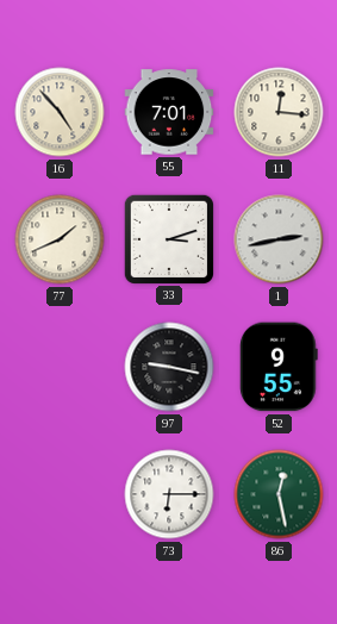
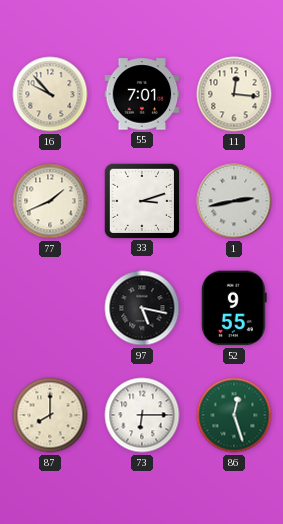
16: 4:53 -> 9:53 (50, 94)
97: 9:17 -> 5:17 (142, 308)
87: none -> 8:00 (50, 415)
86: 12:28 -> 12:27 (234, 415)
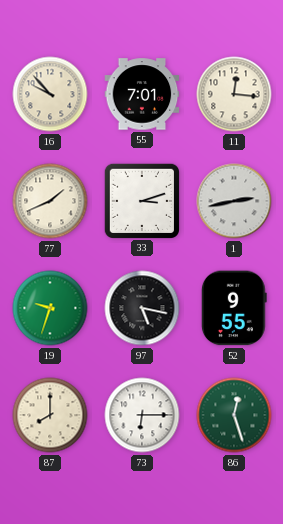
19: none -> 9:33 (50, 308)
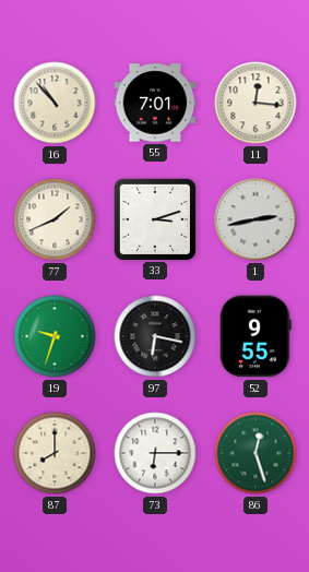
16: 9:53 -> 10:53 (55, 103)
97: 5:17 -> 6:17 (155, 336)
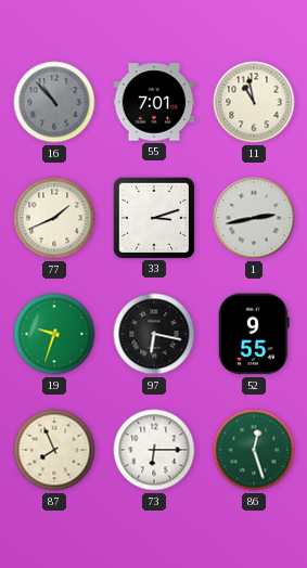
16 dial: cream -> grey (54, 102)
11: 12:16 -> 10:58 (254, 102)
87: 8:00 -> 7:56 (54, 450)
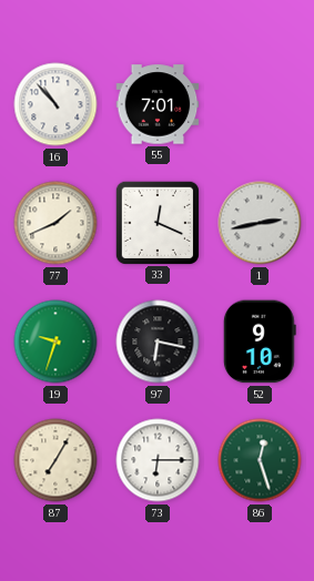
16 dial: grey -> white (55, 104)
11: 10:58 -> none (254, 102)
33: 3:12 -> 12:19 (156, 222)
52: 9:55 -> 9:10 (260, 342)
87: 7:56 -> 7:05 (55, 460)
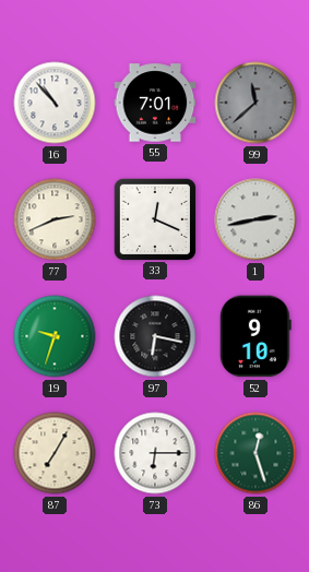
99: none -> 11:38 (255, 103)
77: 1:41 -> 2:41 (55, 219)
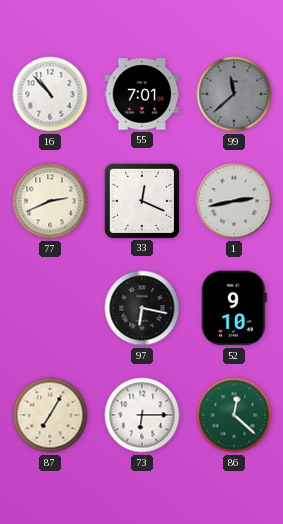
19: 9:33 -> none (55, 336)
86: 12:27 -> 12:22 (234, 415)
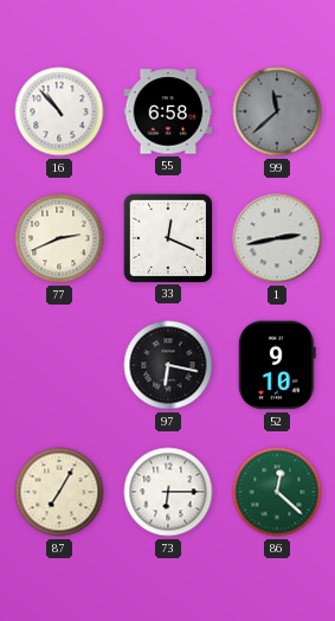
55: 7:01 -> 6:58 (168, 111)
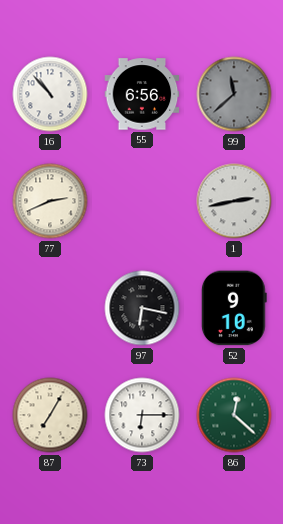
55: 6:58 -> 6:56 (142, 94)
33: 12:19 -> none (167, 237)
